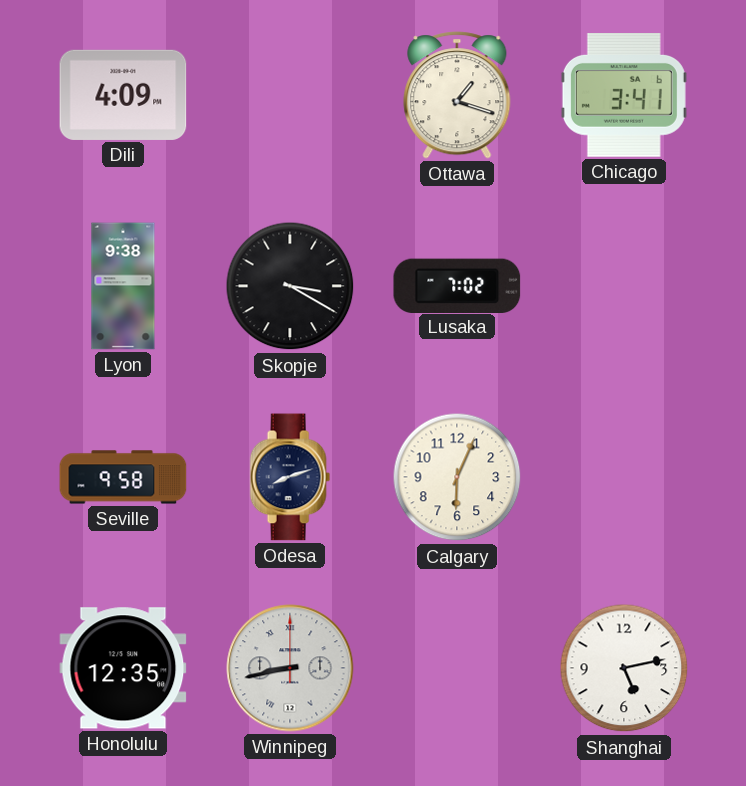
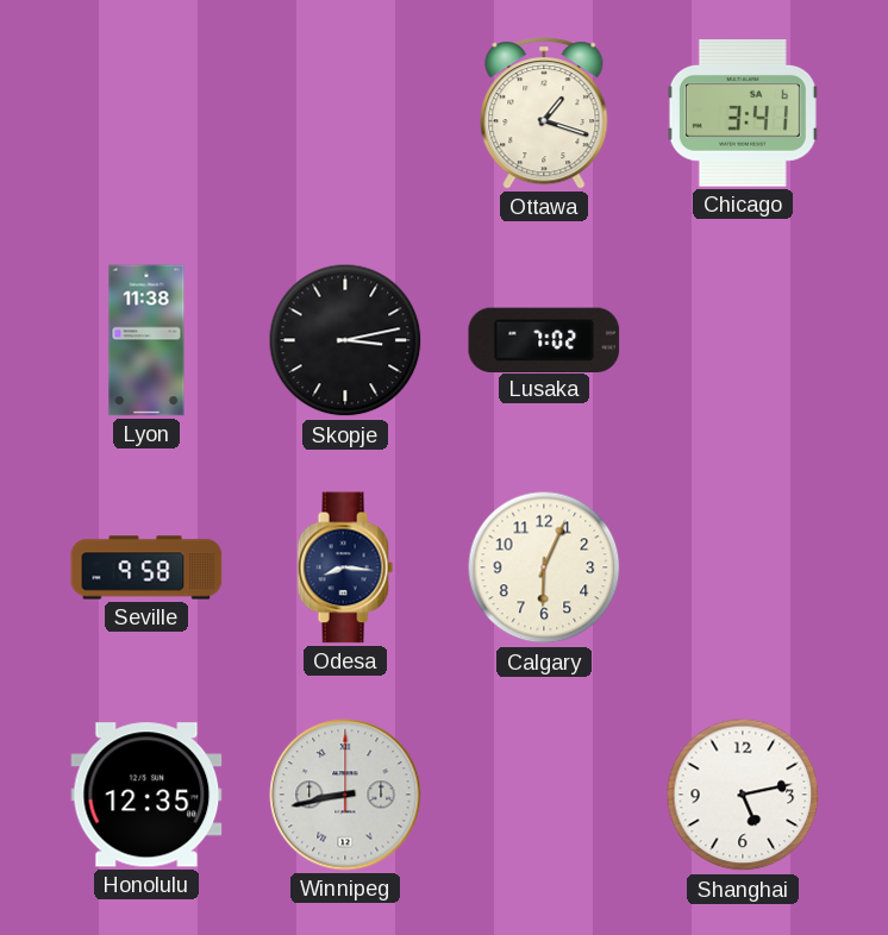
Dili: 4:09 -> none (123, 95)
Lyon: 9:38 -> 11:38 (146, 340)
Skopje: 3:20 -> 3:13 (345, 340)
Odesa: 8:12 -> 8:16 (345, 567)
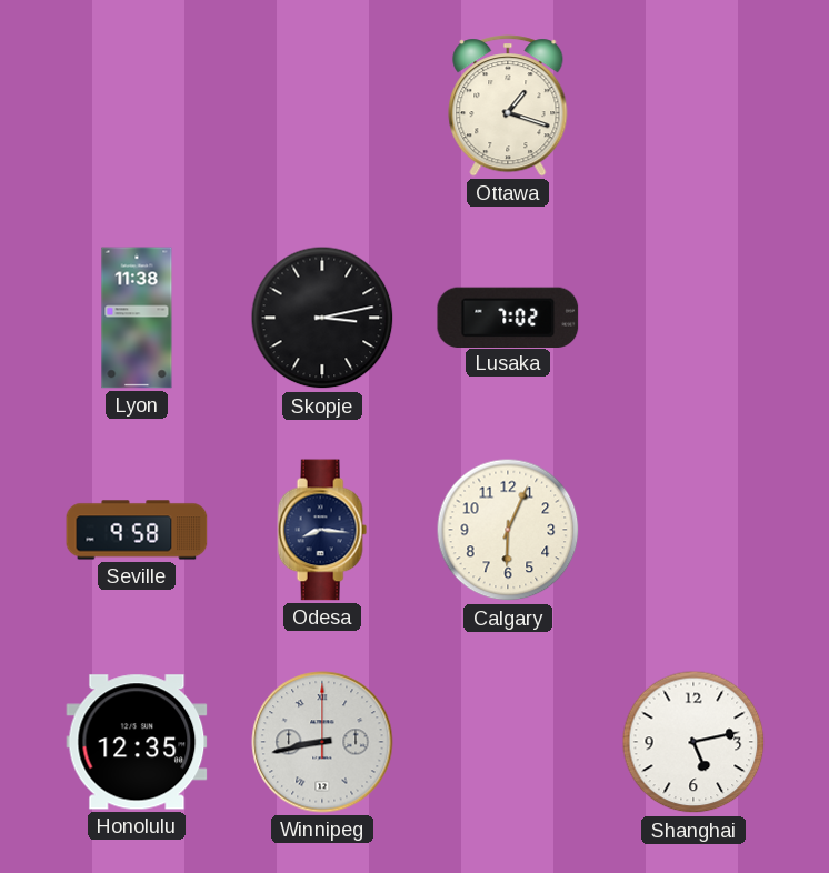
Chicago: 3:41 -> none (743, 114)
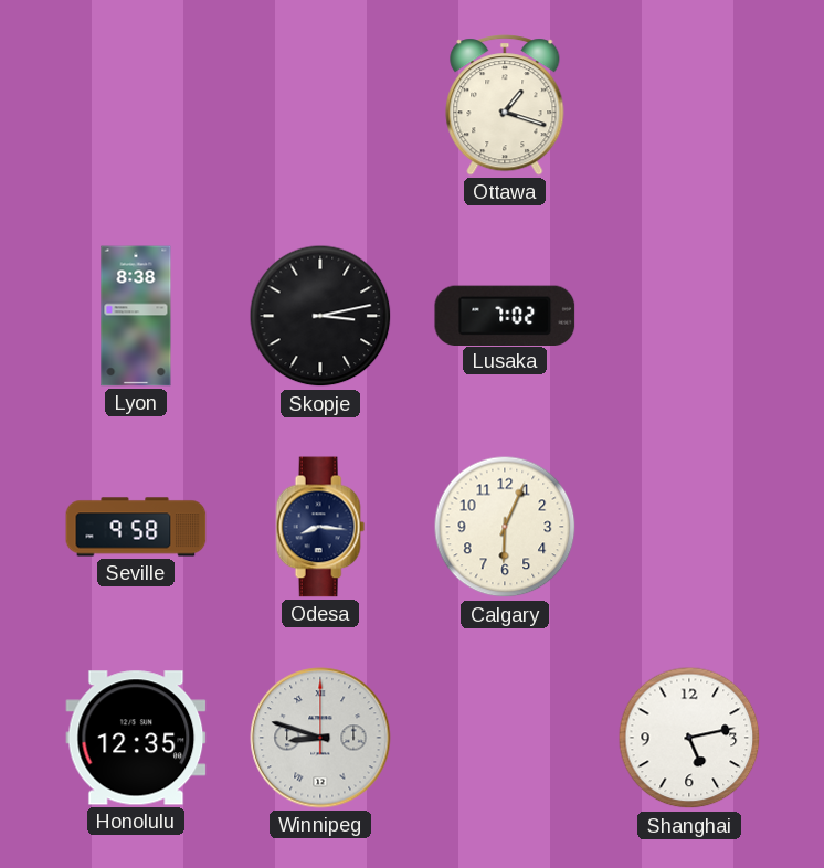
Lyon: 11:38 -> 8:38 (136, 316)
Winnipeg: 8:43 -> 8:48 (320, 738)
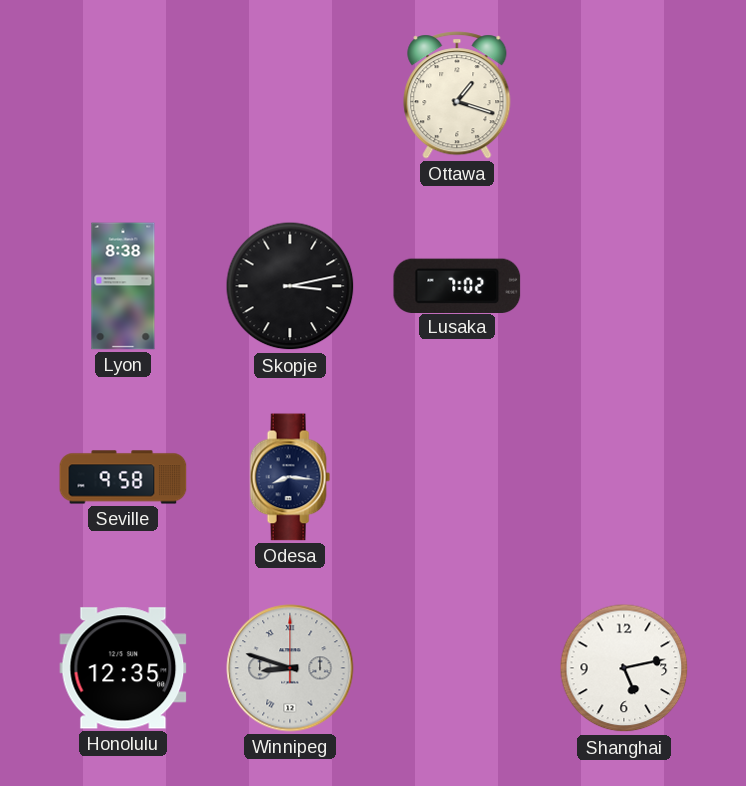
Calgary: 6:04 -> none (505, 527)
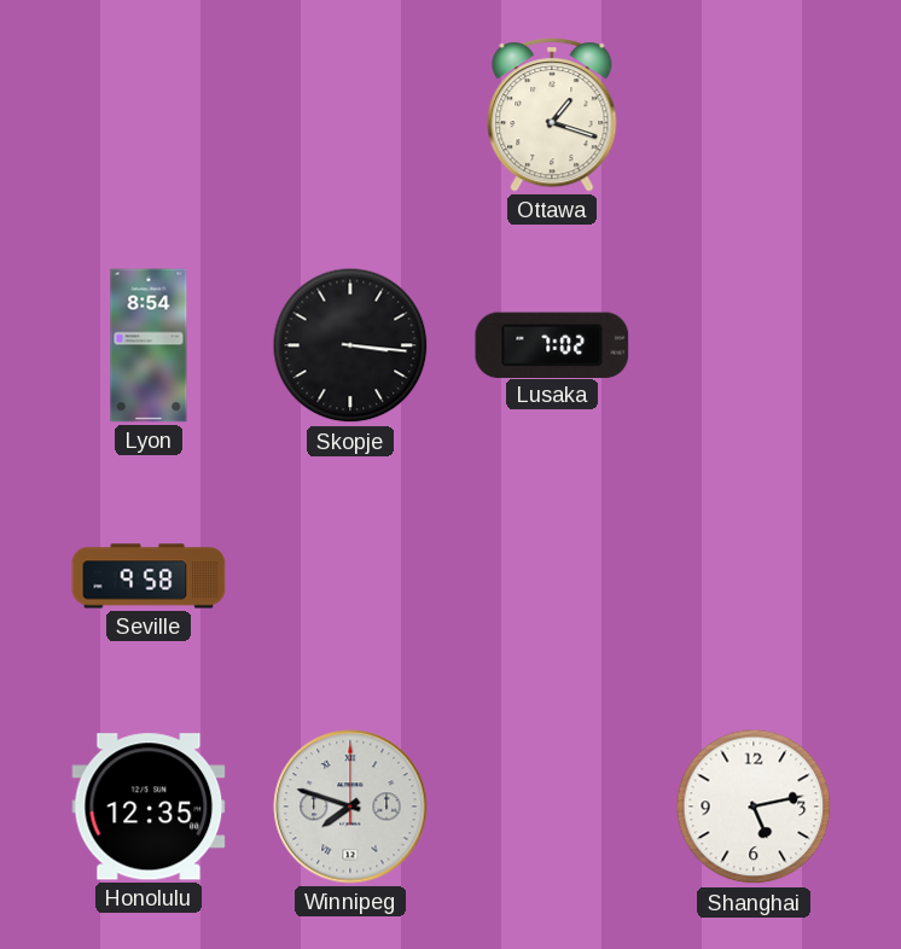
Lyon: 8:38 -> 8:54 (149, 345)
Skopje: 3:13 -> 3:16 (350, 345)
Odesa: 8:16 -> none (290, 477)
Winnipeg: 8:48 -> 7:48 (350, 807)
